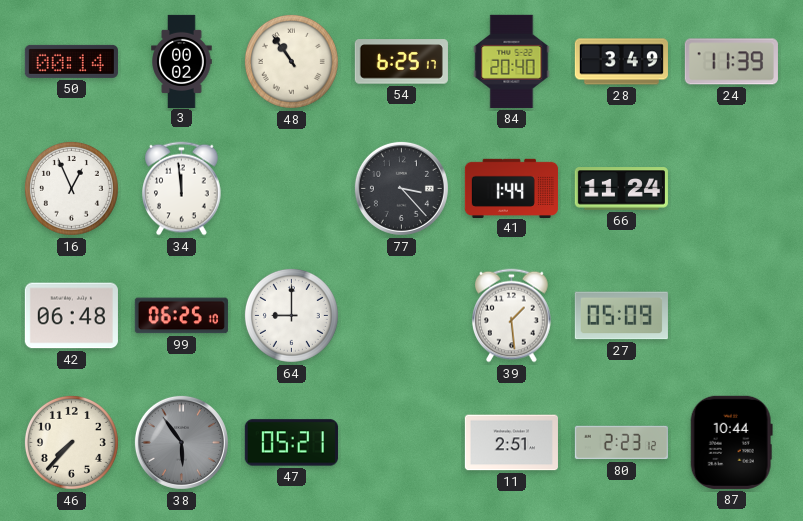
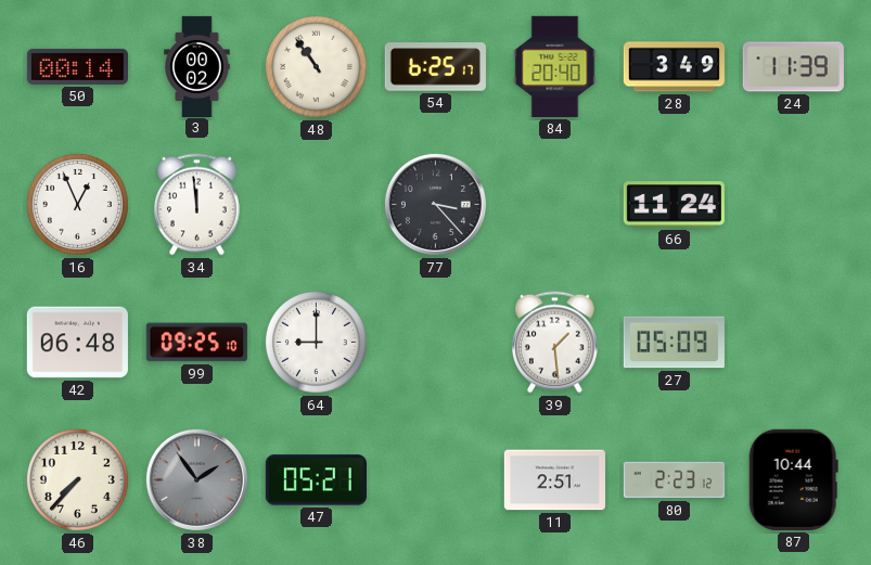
41: 1:44 -> none (511, 188)
99: 06:25 -> 09:25 (196, 343)
38: 5:54 -> 1:54 (196, 479)
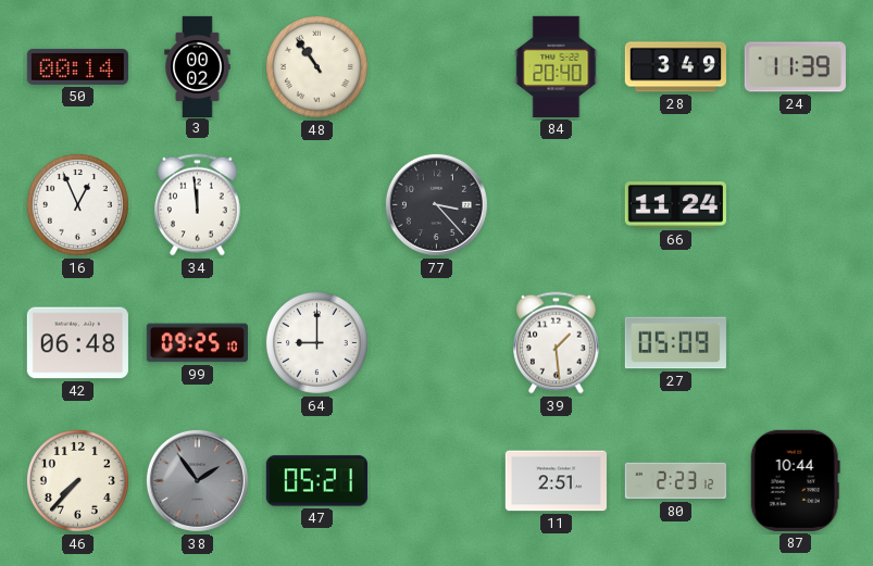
54: 6:25 -> none (435, 67)
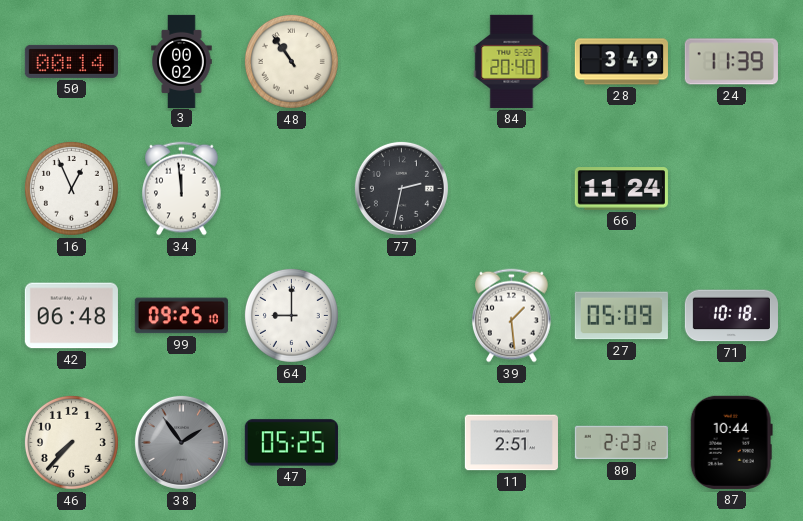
77: 3:23 -> 2:32 (401, 188)
71: none -> 10:18 (731, 316)
47: 05:21 -> 05:25 (291, 443)
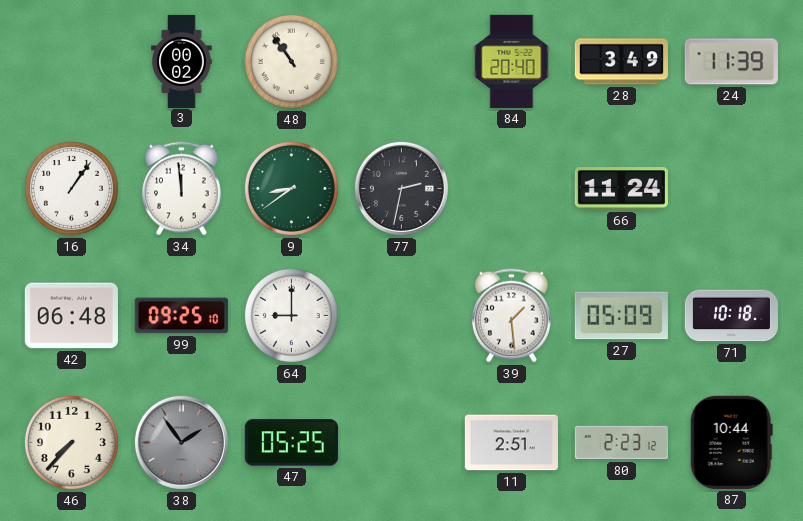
50: 00:14 -> none (71, 61)
16: 12:56 -> 1:06 (71, 188)
9: none -> 8:39 (291, 188)
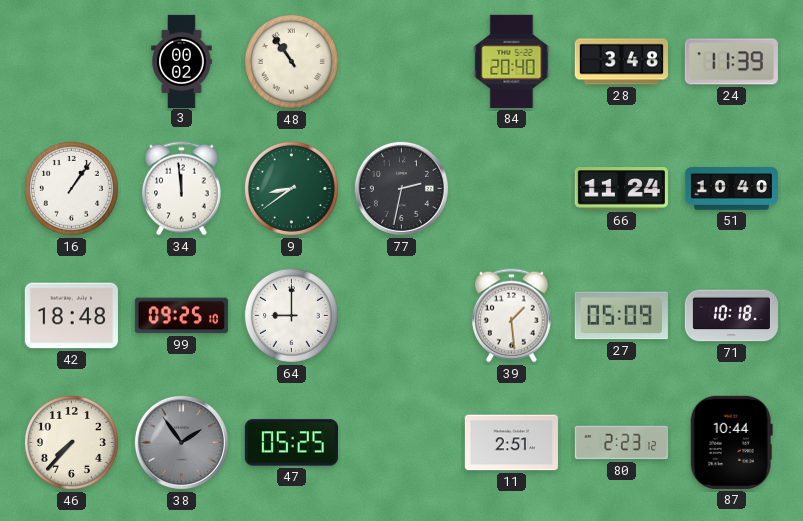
28: 3:49 -> 3:48 (621, 62)
51: none -> 10:40 (731, 189)
42: 06:48 -> 18:48 (71, 316)
